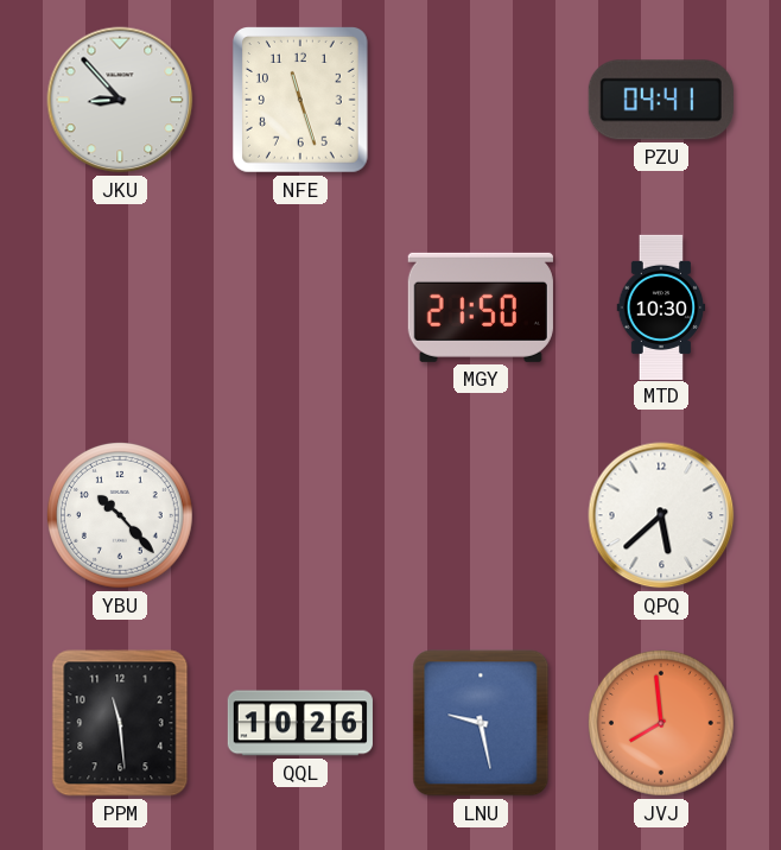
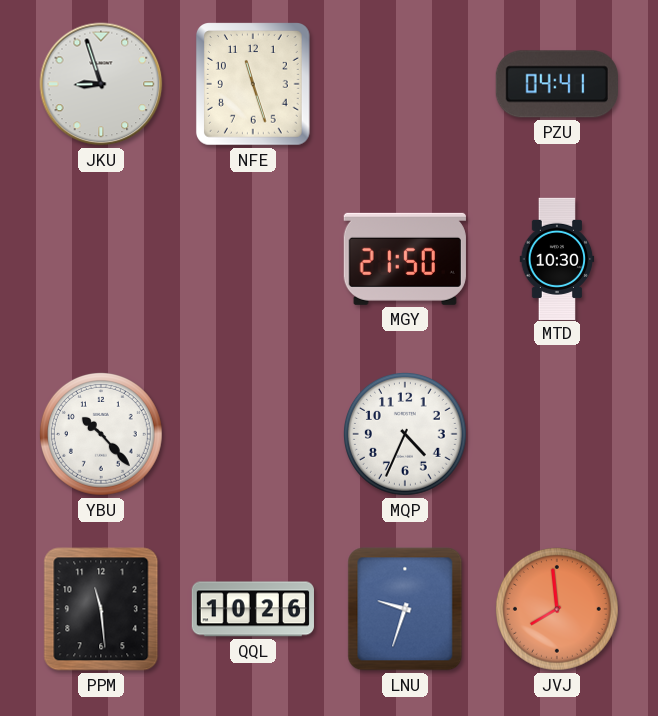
JKU: 8:53 -> 8:57 (101, 84)
MQP: none -> 4:34 (405, 434)
QPQ: 5:38 -> none (661, 515)
LNU: 9:28 -> 9:33 (405, 609)
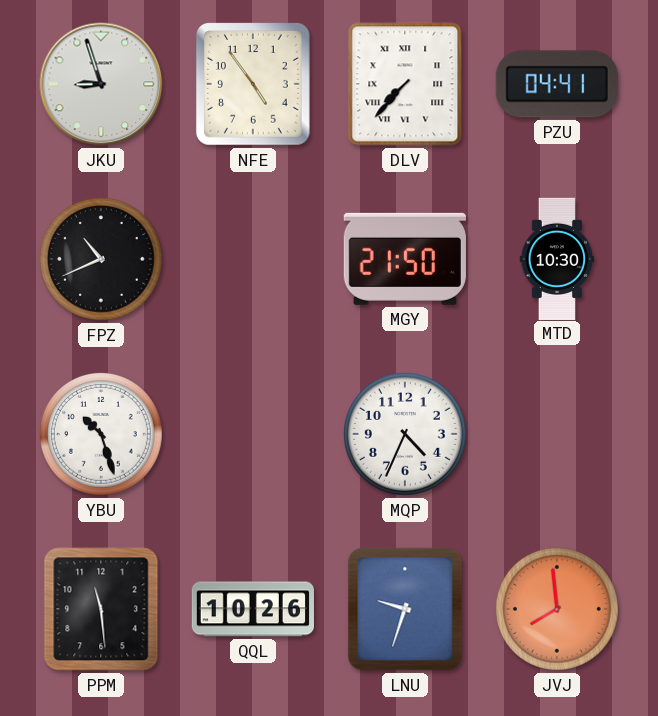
NFE: 11:27 -> 4:54 (253, 85)
DLV: none -> 7:37 (405, 84)
FPZ: none -> 10:41 (101, 259)
YBU: 10:23 -> 10:27 (101, 434)
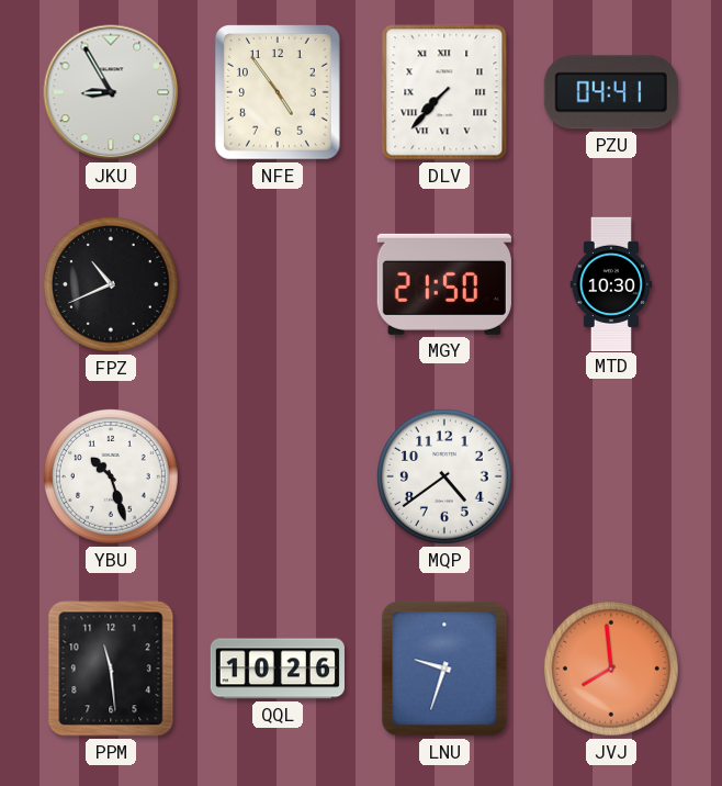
JKU: 8:57 -> 8:55 (111, 92)
MQP: 4:34 -> 4:39 (444, 476)
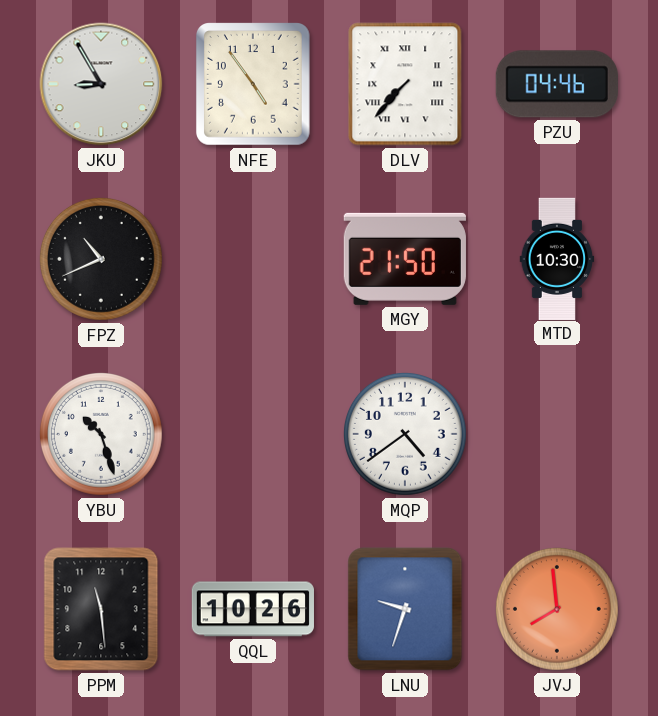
PZU: 04:41 -> 04:46 (557, 84)
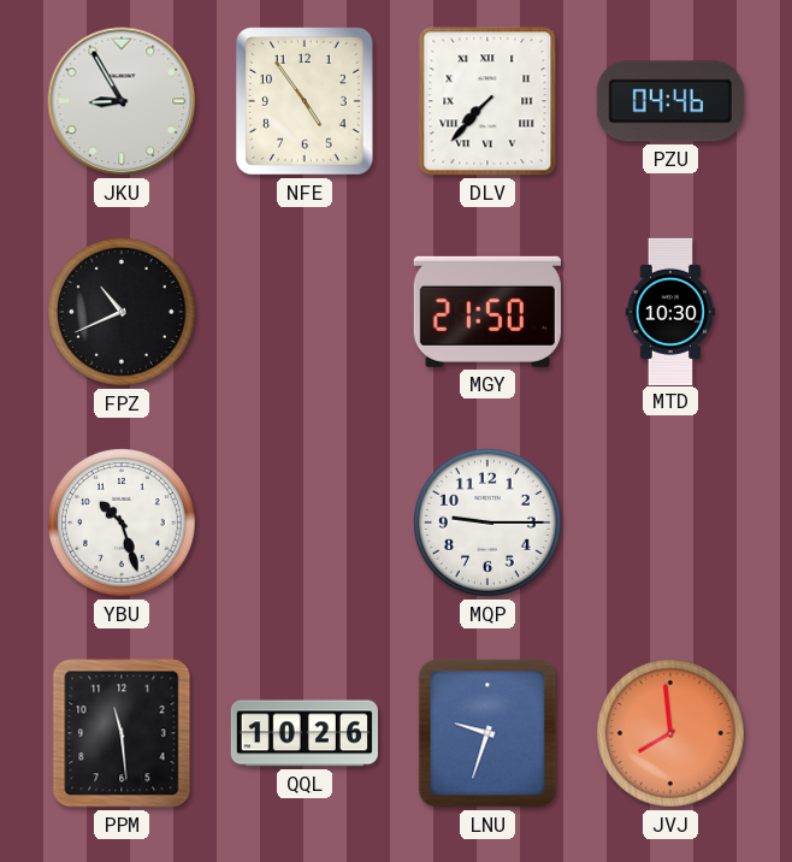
MQP: 4:39 -> 9:15 (487, 522)
